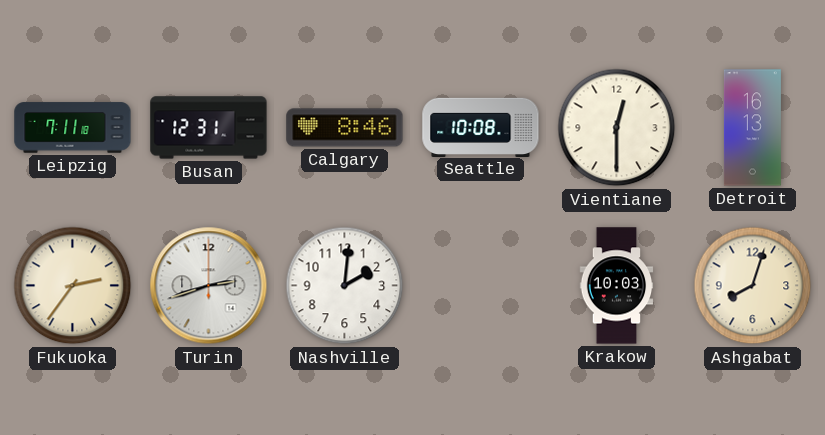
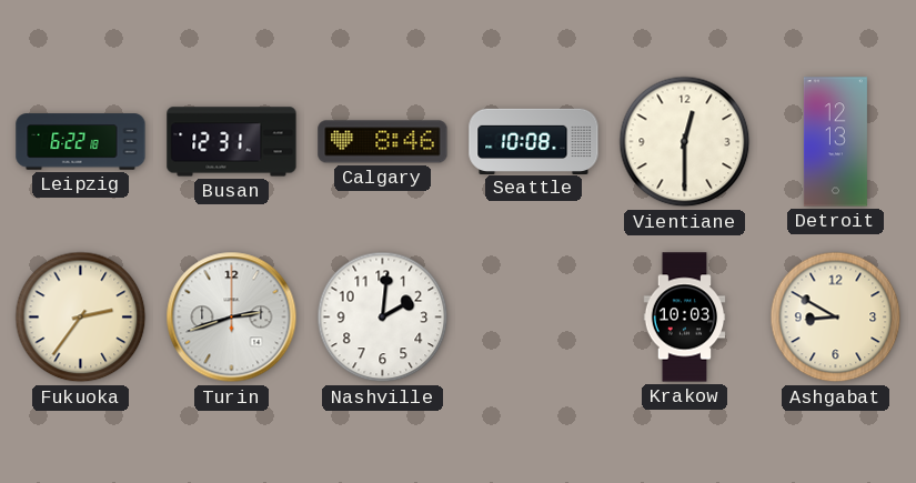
Leipzig: 7:11 -> 6:22 (81, 142)
Detroit: 16:13 -> 12:13 (835, 142)
Ashgabat: 8:03 -> 8:50 (836, 318)
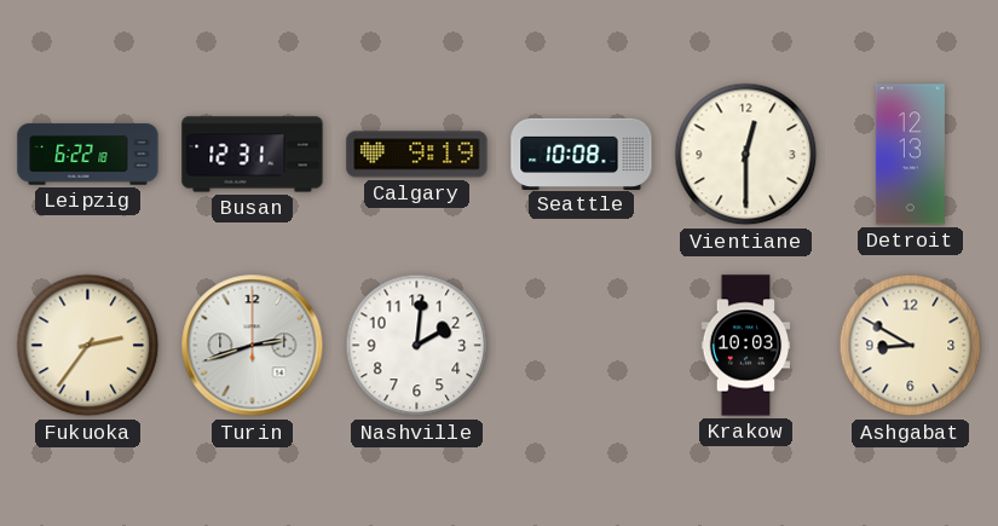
Calgary: 8:46 -> 9:19 (417, 155)
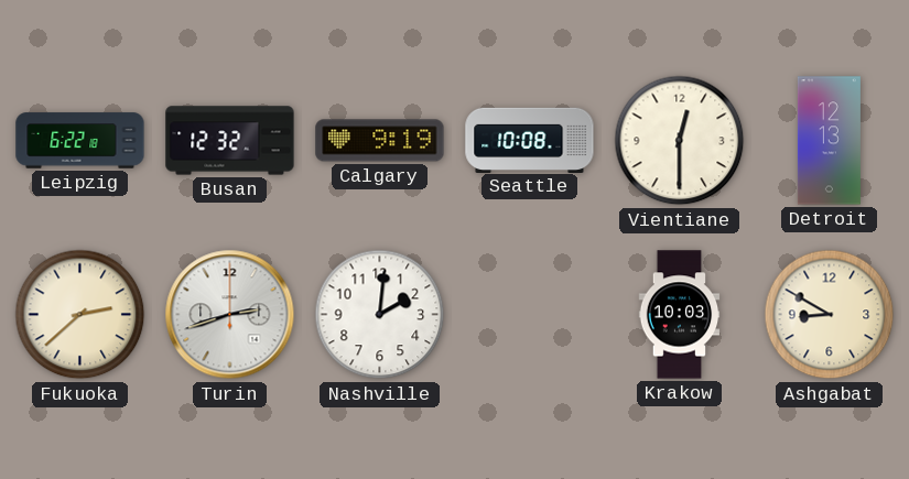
Busan: 12:31 -> 12:32 (230, 141)
Fukuoka: 2:36 -> 2:38 (80, 315)
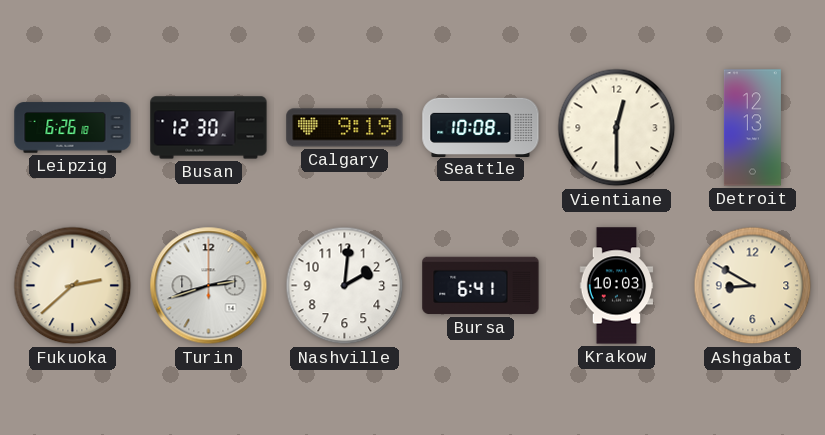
Leipzig: 6:22 -> 6:26 (73, 128)
Busan: 12:32 -> 12:30 (209, 128)
Bursa: none -> 6:41 (481, 286)
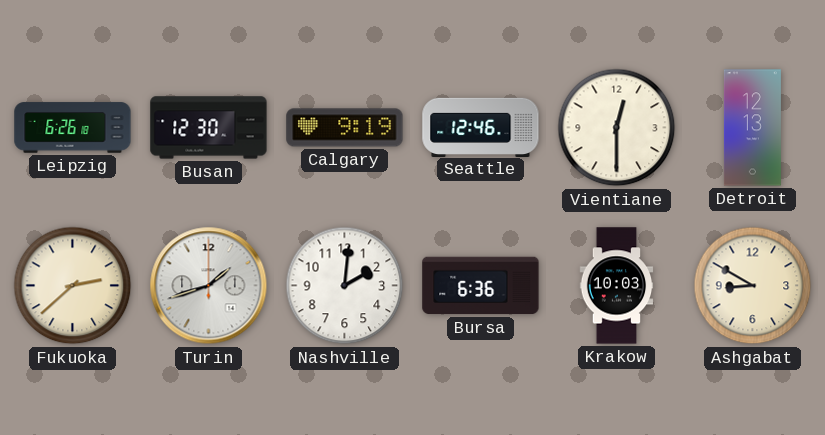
Seattle: 10:08 -> 12:46 (481, 127)
Turin: 2:42 -> 1:42 (209, 286)
Bursa: 6:41 -> 6:36 (481, 286)
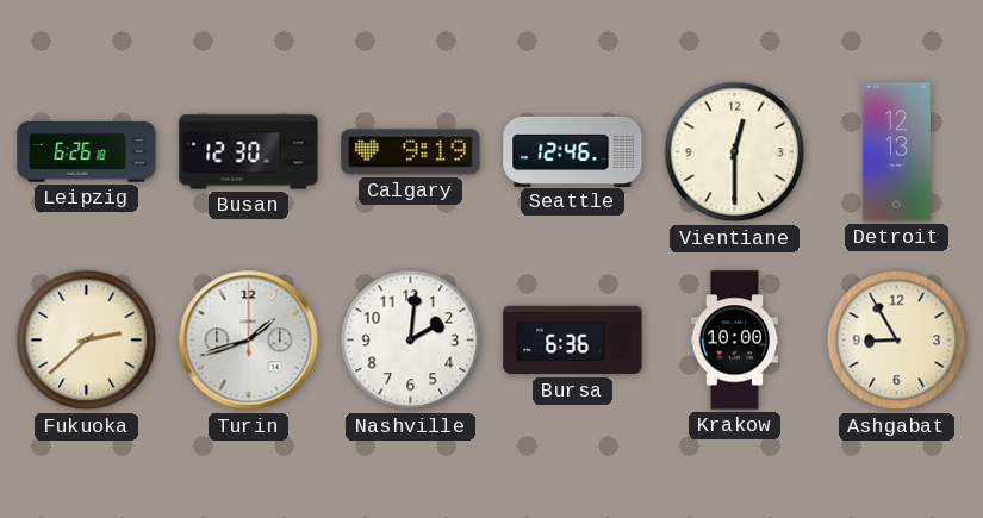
Krakow: 10:03 -> 10:00 (735, 341)
Ashgabat: 8:50 -> 8:55 (897, 341)
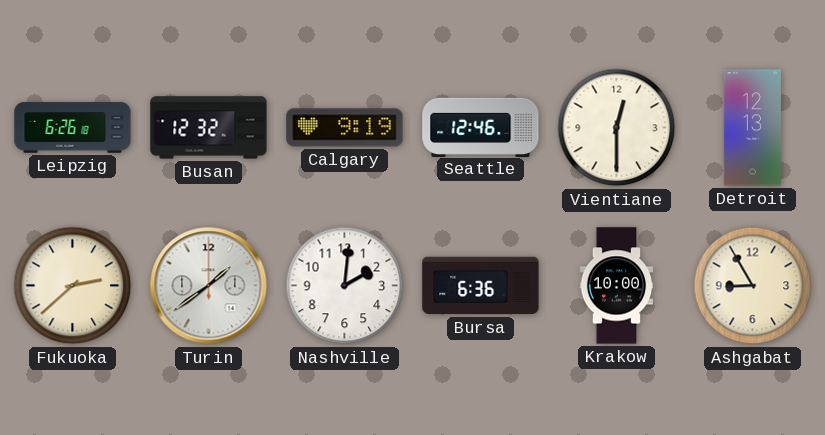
Busan: 12:30 -> 12:32 (209, 128)
Turin: 1:42 -> 1:39 (209, 286)
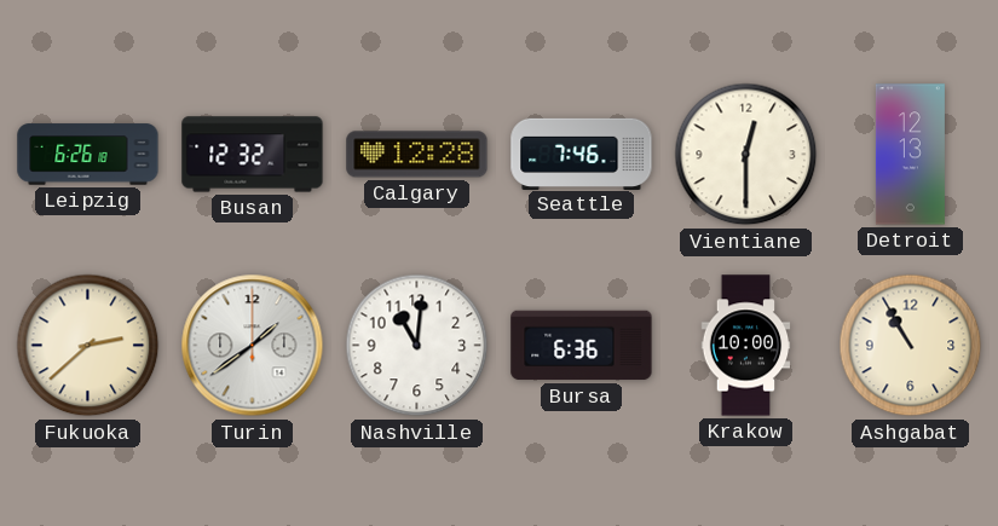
Calgary: 9:19 -> 12:28 (417, 155)
Seattle: 12:46 -> 7:46 (582, 154)
Nashville: 2:01 -> 11:01 (417, 346)
Ashgabat: 8:55 -> 10:55 (911, 346)
